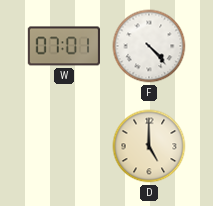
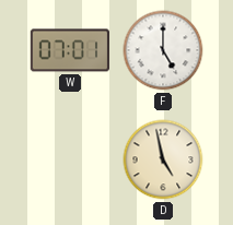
F: 4:23 -> 5:00 (163, 50)
D: 5:00 -> 4:58 (163, 159)
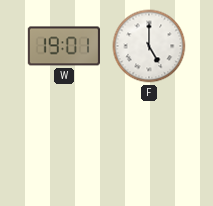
W: 07:01 -> 19:01 (63, 46)
D: 4:58 -> none (163, 159)
